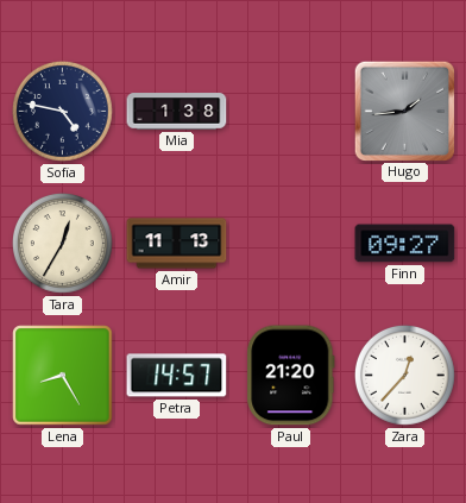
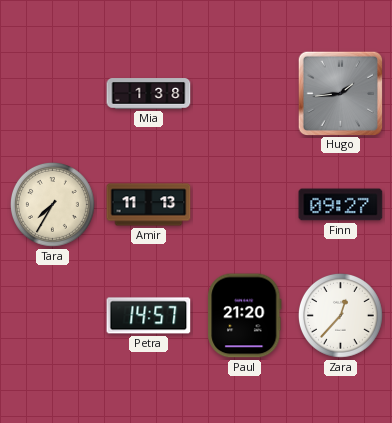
Sofia: 4:47 -> none (62, 111)
Tara: 12:35 -> 7:35 (52, 204)
Lena: 8:25 -> none (63, 376)
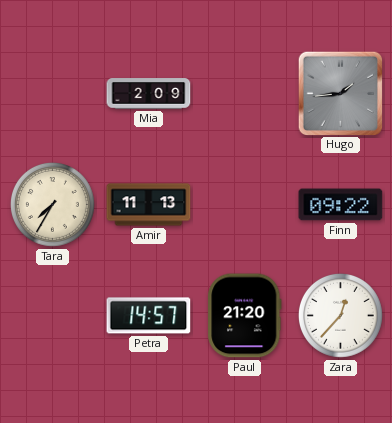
Mia: 1:38 -> 2:09 (149, 94)
Finn: 09:27 -> 09:22 (341, 205)
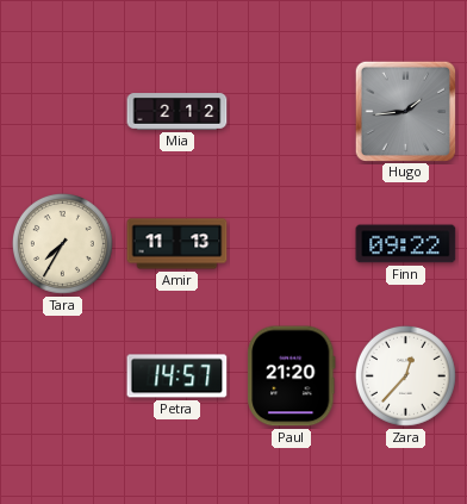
Mia: 2:09 -> 2:12 (178, 112)
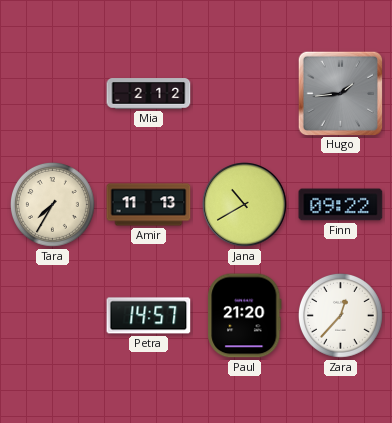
Jana: none -> 10:40 (245, 205)
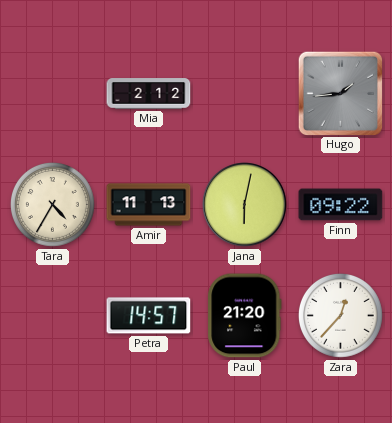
Tara: 7:35 -> 4:35 (52, 204)
Jana: 10:40 -> 6:02 (245, 205)
